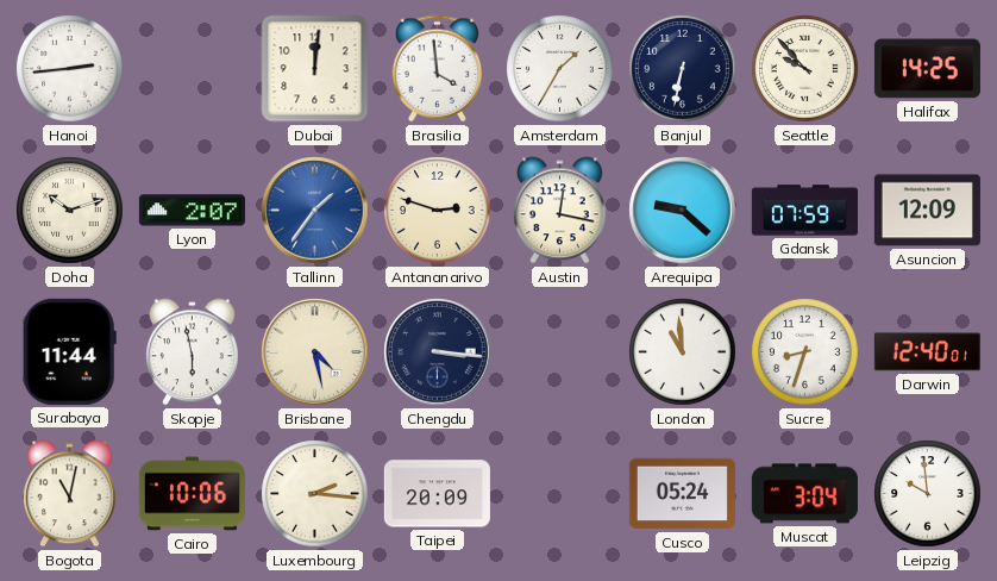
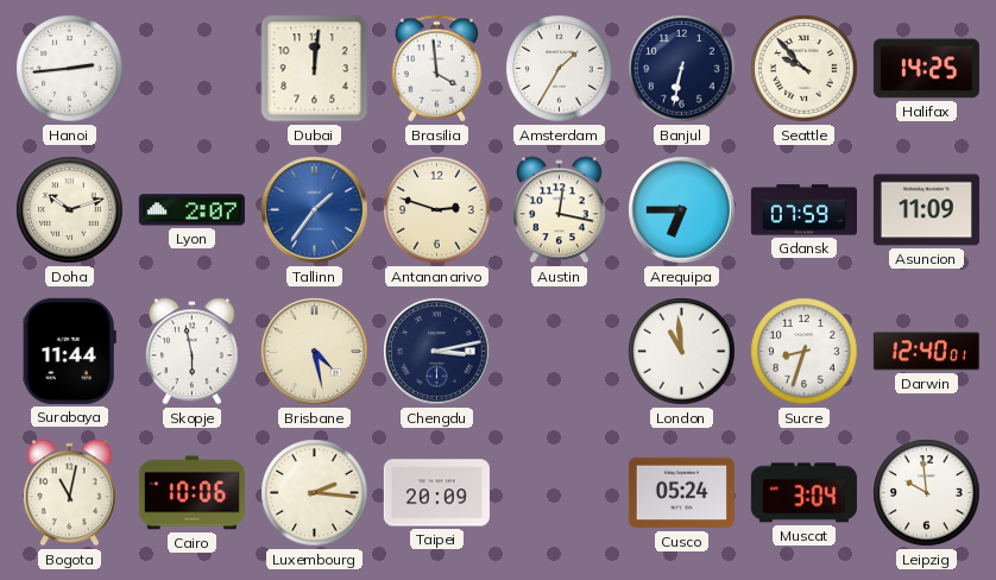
Arequipa: 9:22 -> 6:45 (682, 210)
Asuncion: 12:09 -> 11:09 (926, 210)
Chengdu: 3:16 -> 3:13 (437, 352)
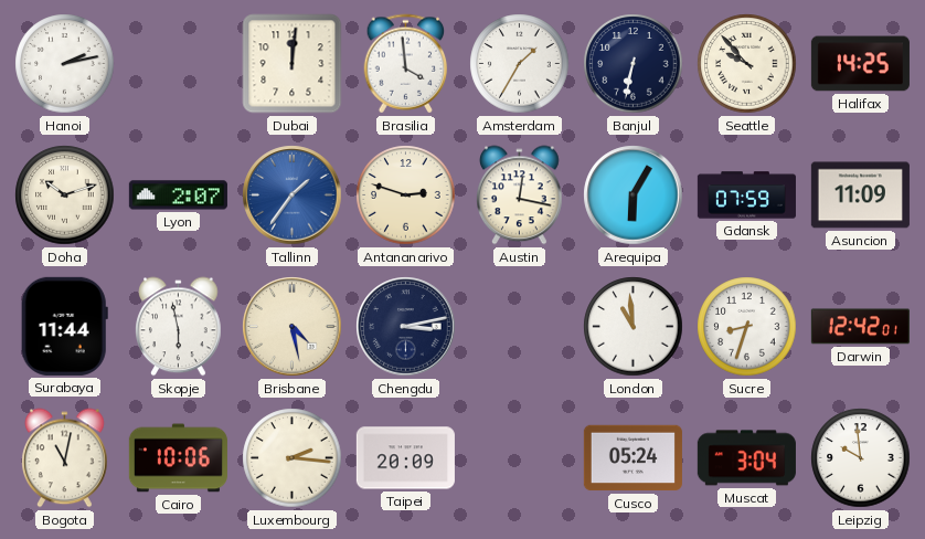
Hanoi: 2:44 -> 2:13 (65, 64)
Arequipa: 6:45 -> 6:05 (634, 195)
Darwin: 12:40 -> 12:42 (860, 327)
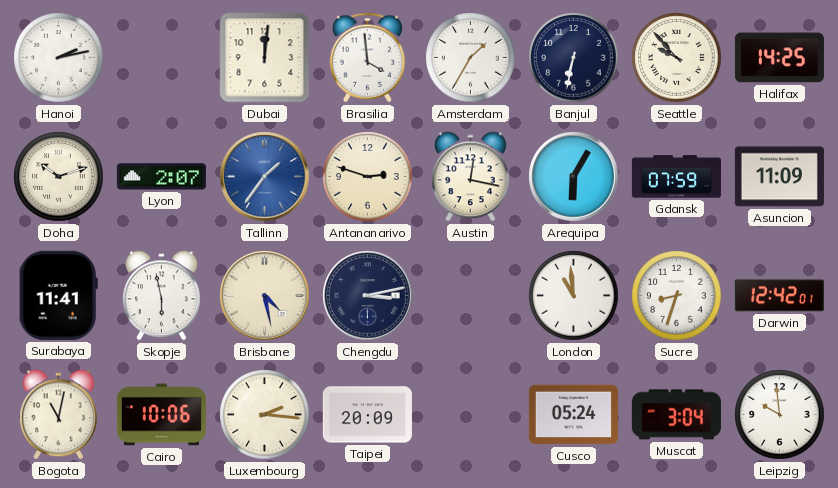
Surabaya: 11:44 -> 11:41 (58, 295)
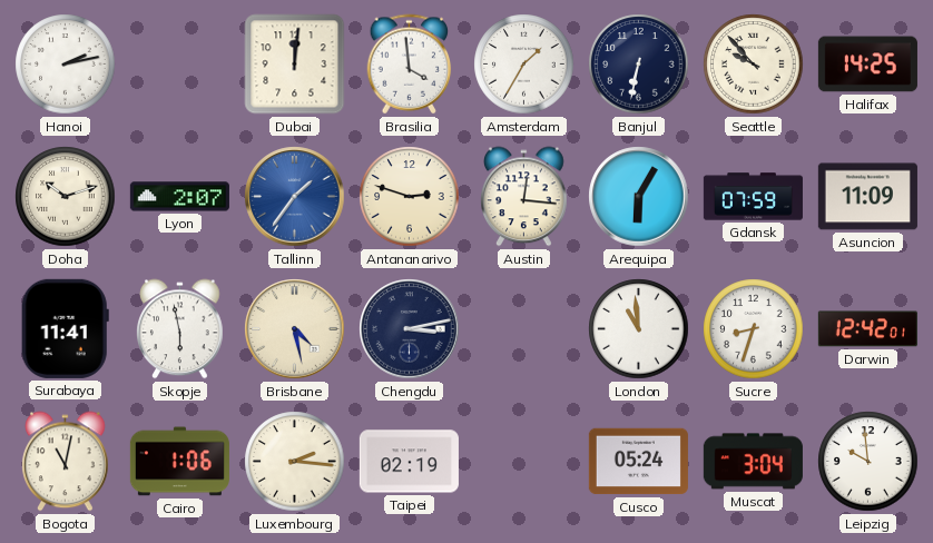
Austin: 12:17 -> 12:16 (524, 197)
Cairo: 10:06 -> 1:06 (179, 462)
Taipei: 20:09 -> 02:19 (409, 462)
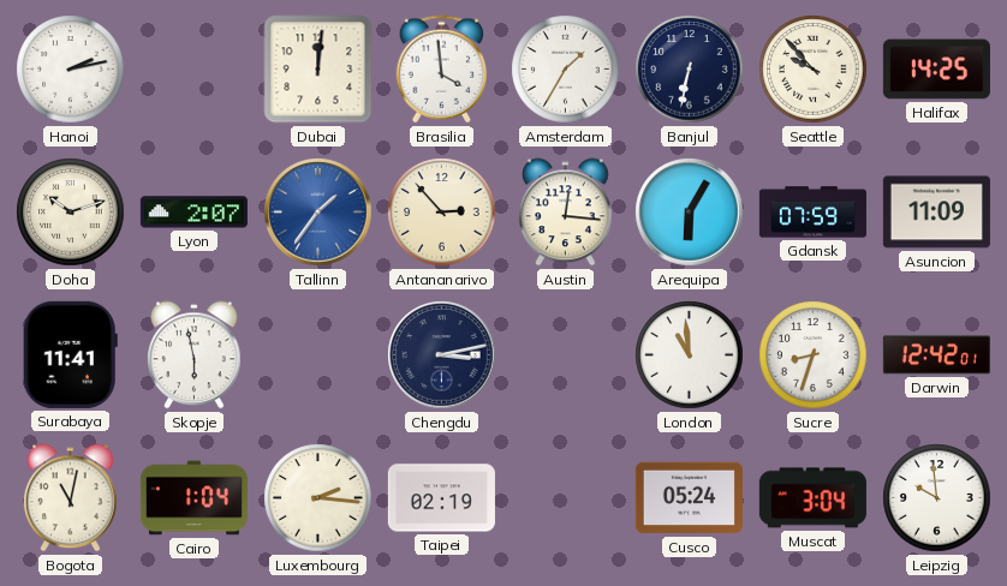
Antananarivo: 2:48 -> 2:53 (442, 213)
Brisbane: 4:28 -> none (295, 329)
Cairo: 1:06 -> 1:04 (193, 498)
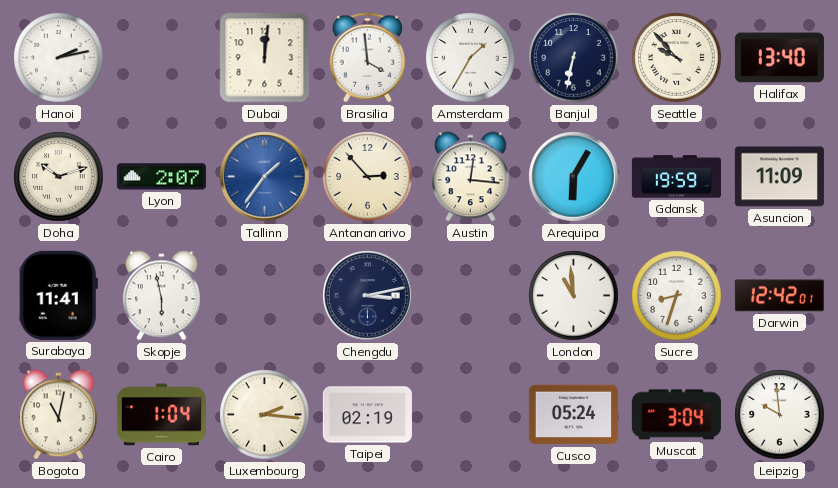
Halifax: 14:25 -> 13:40 (779, 58)
Gdansk: 07:59 -> 19:59 (676, 177)
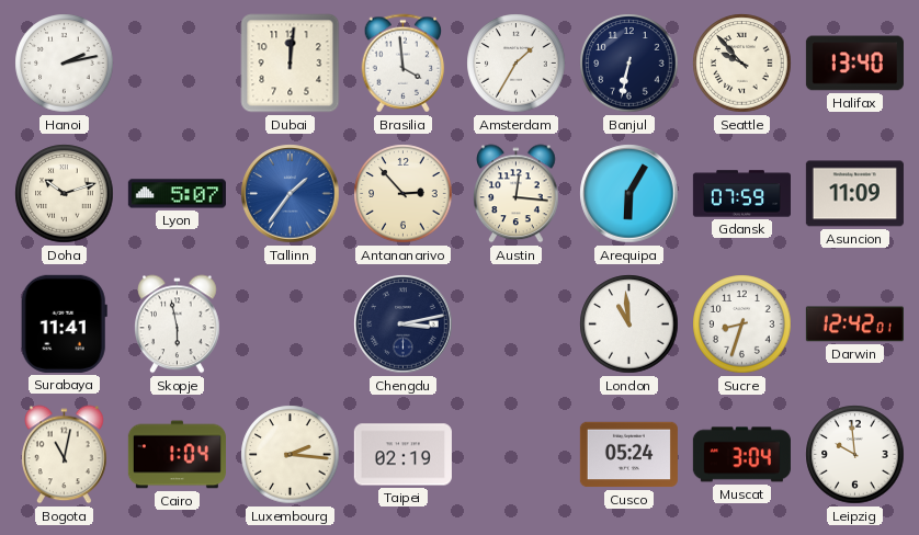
Lyon: 2:07 -> 5:07 (177, 194)
Gdansk: 19:59 -> 07:59 (741, 194)
